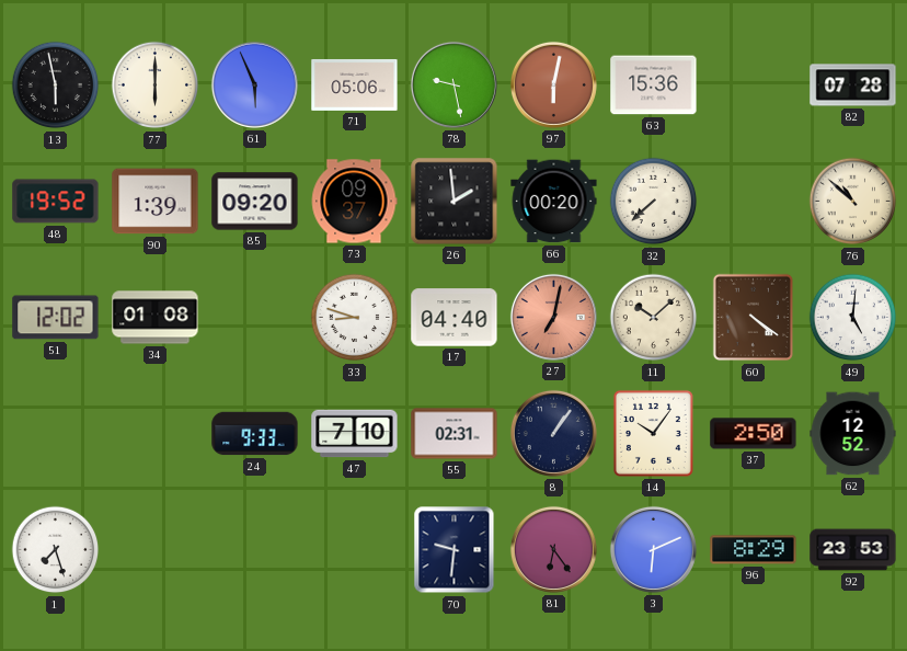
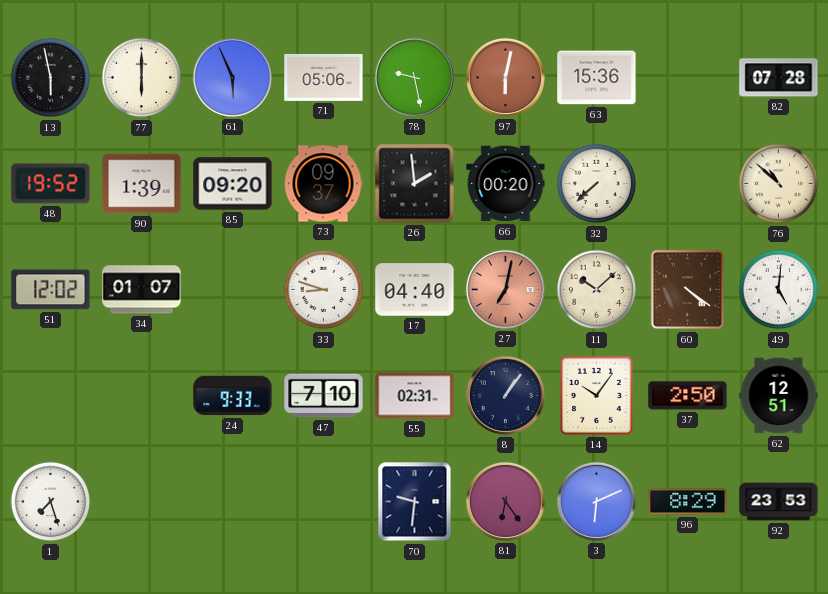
34: 01:08 -> 01:07 (142, 290)
62: 12:52 -> 12:51 (779, 396)
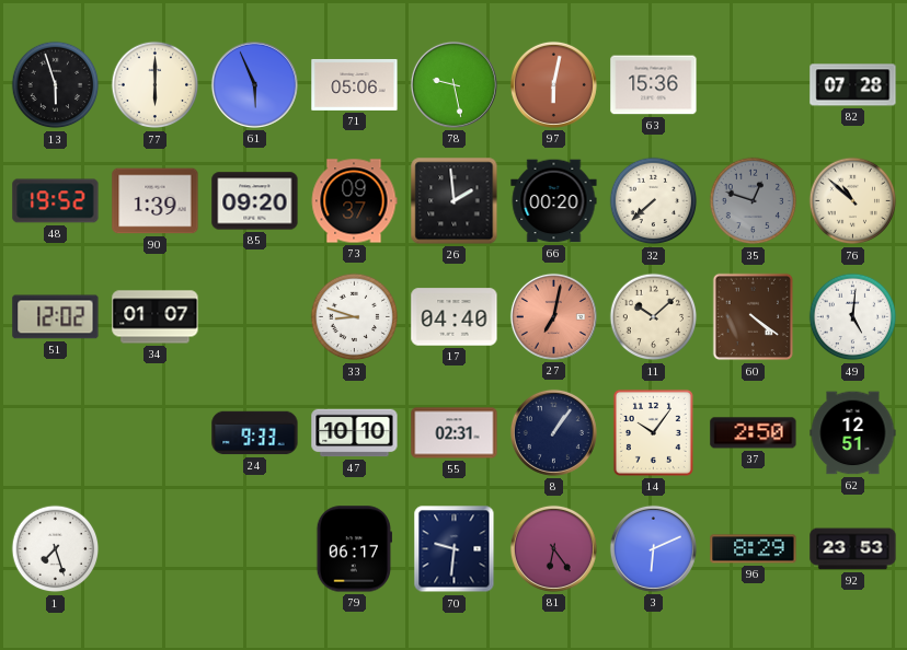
13: 5:58 -> 5:57 (56, 85)
35: none -> 12:48 (754, 201)
47: 7:10 -> 10:10 (355, 433)
79: none -> 06:17 (354, 549)
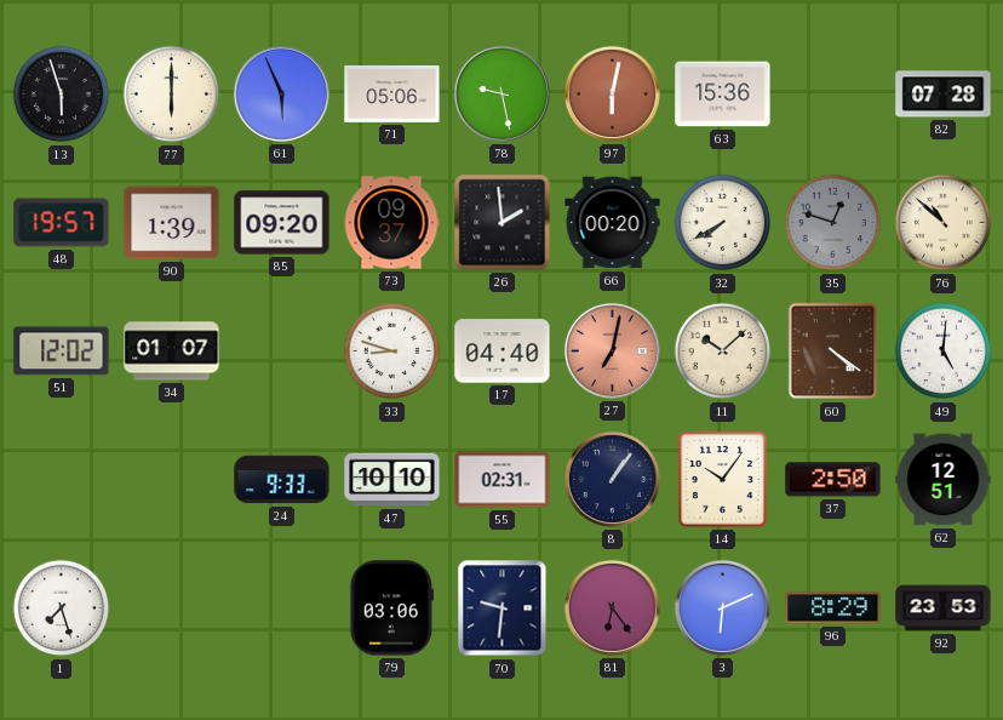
48: 19:52 -> 19:57 (62, 223)
32: 7:38 -> 7:40 (723, 223)
79: 06:17 -> 03:06 (391, 608)
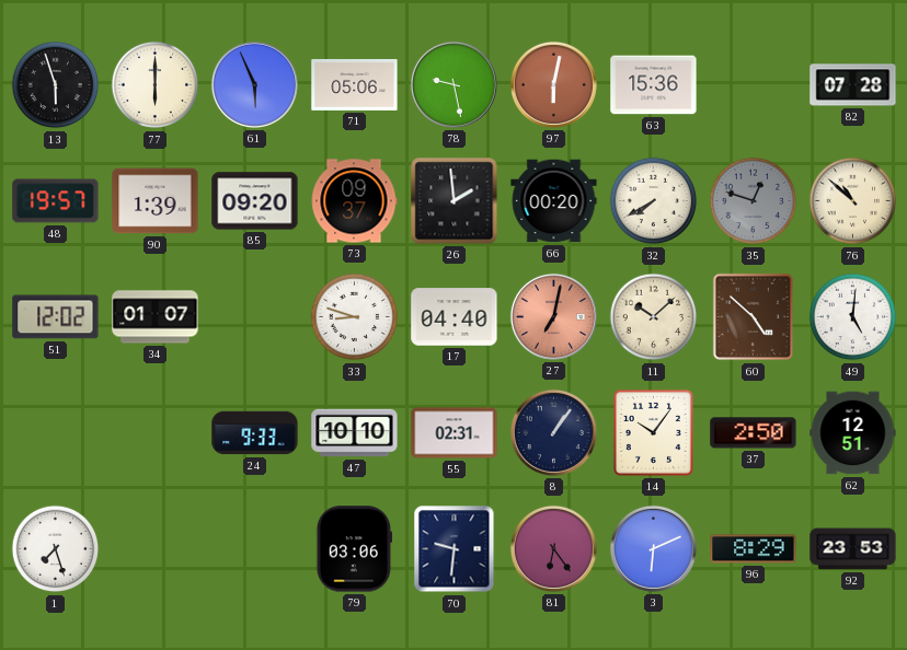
60: 4:21 -> 4:52 (754, 317)
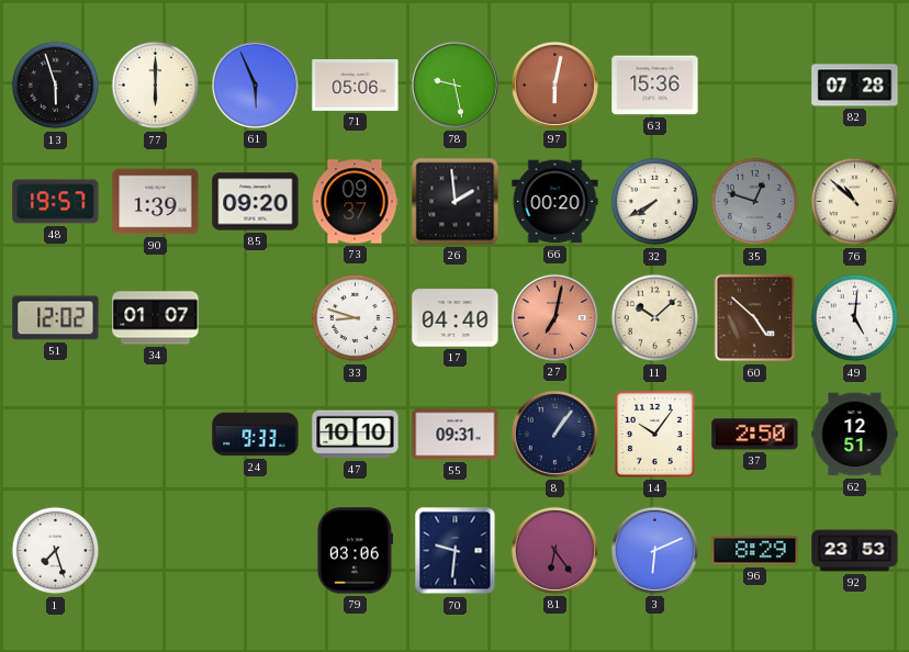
55: 02:31 -> 09:31 (456, 435)
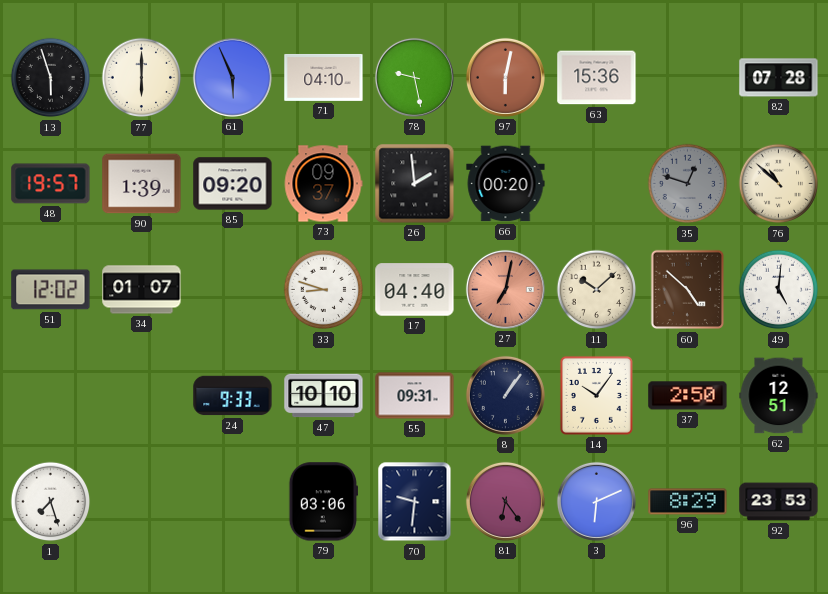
71: 05:06 -> 04:10 (324, 77)
32: 7:40 -> none (655, 202)
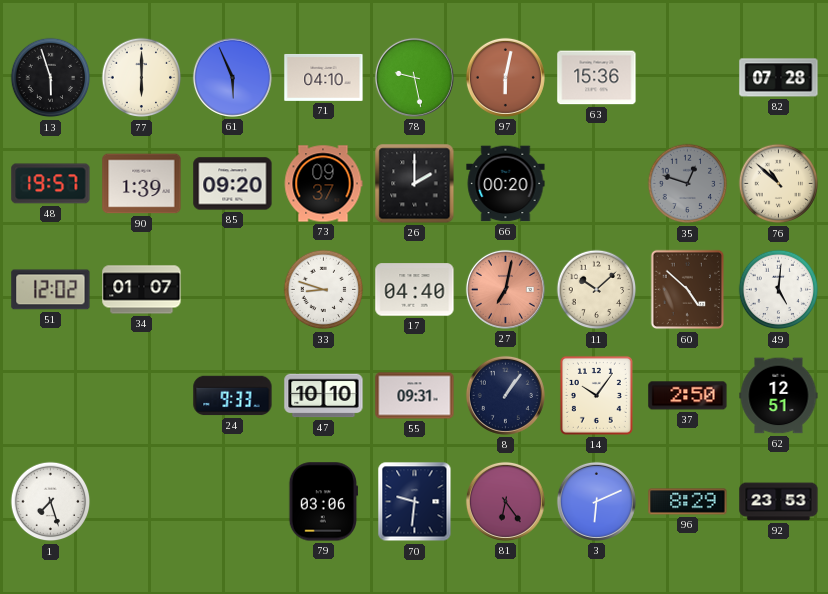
26: 1:59 -> 2:00 (415, 184)
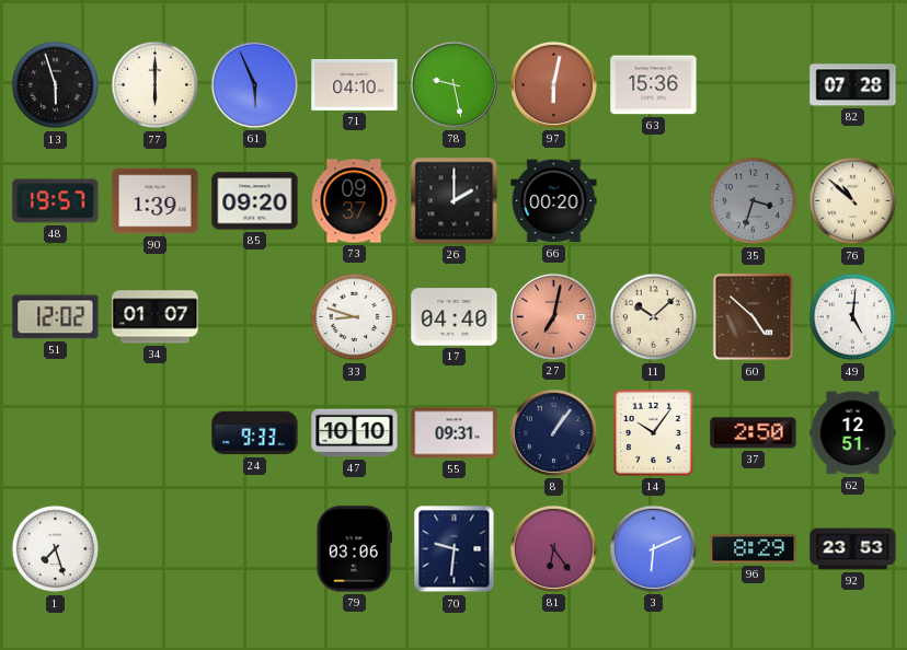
35: 12:48 -> 3:33 (754, 201)
